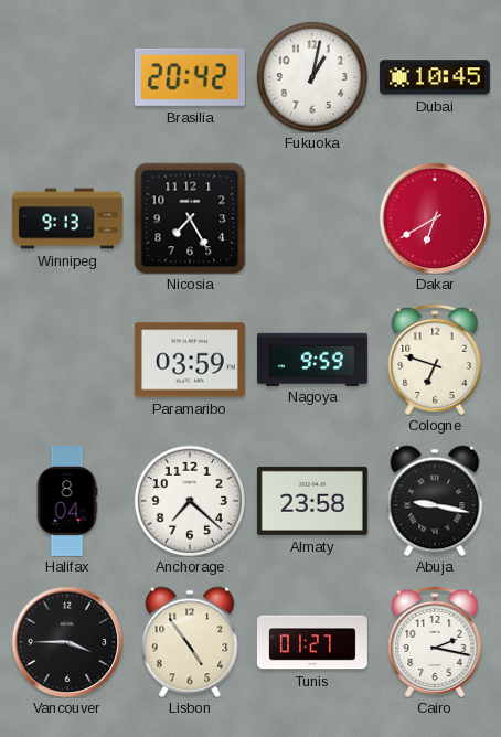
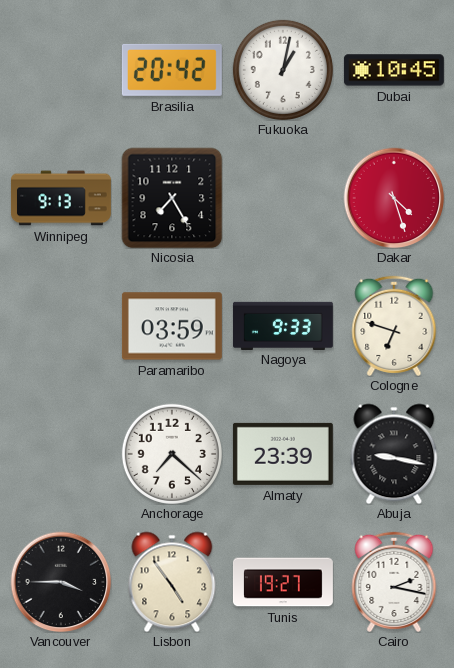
Dakar: 6:40 -> 4:27 (394, 198)
Nagoya: 9:59 -> 9:33 (283, 325)
Halifax: 8:04 -> none (67, 501)
Almaty: 23:58 -> 23:39 (283, 454)
Tunis: 01:27 -> 19:27 (283, 582)
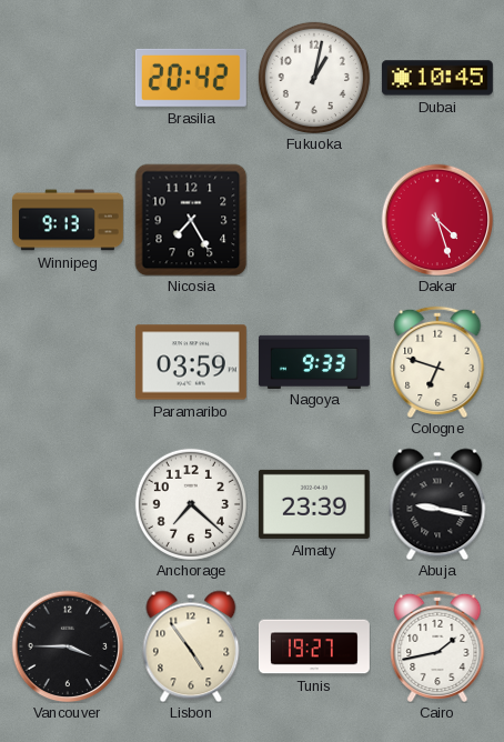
Cairo: 2:17 -> 1:43 (437, 645)
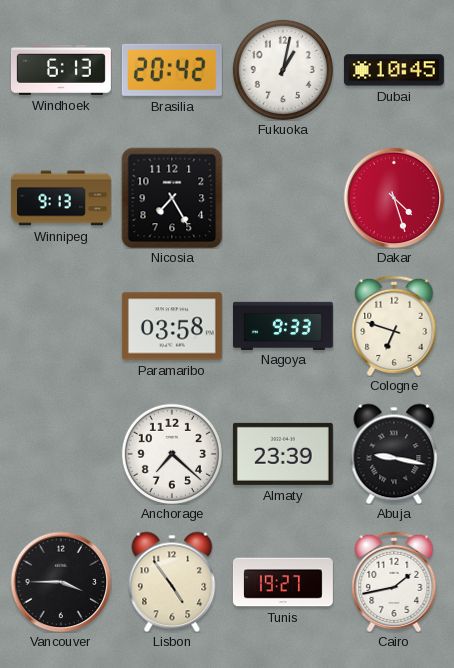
Windhoek: none -> 6:13 (61, 70)
Paramaribo: 03:59 -> 03:58 (172, 326)
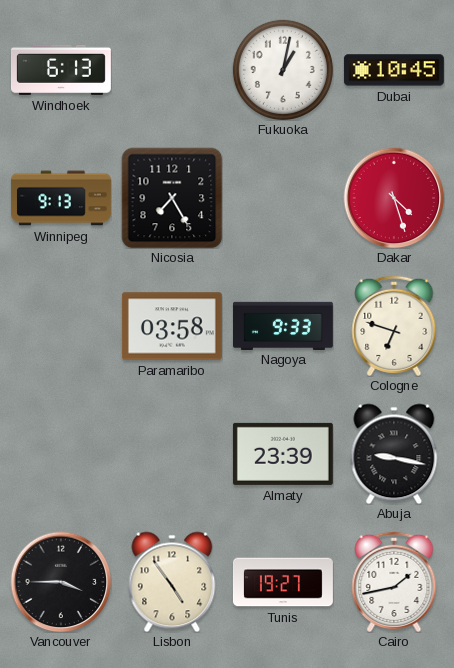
Brasilia: 20:42 -> none (172, 70)
Anchorage: 7:22 -> none (172, 454)
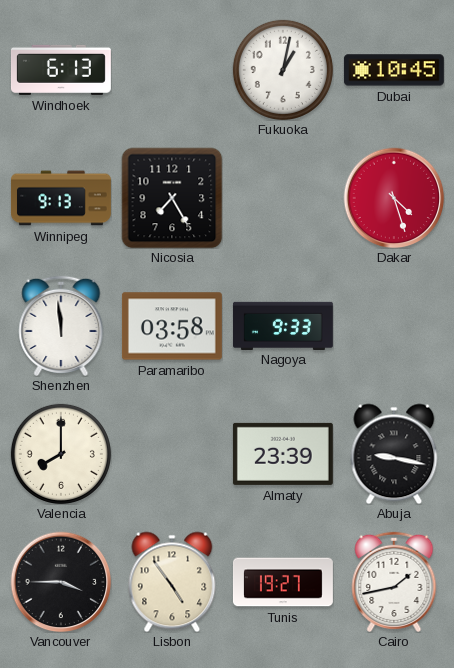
Shenzhen: none -> 11:59 (61, 325)
Cologne: 6:48 -> none (394, 325)
Valencia: none -> 8:00 (61, 454)
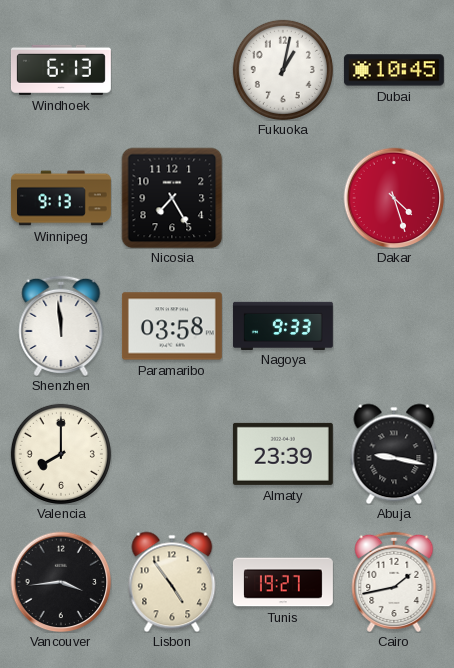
Vancouver: 3:45 -> 3:44 (61, 582)
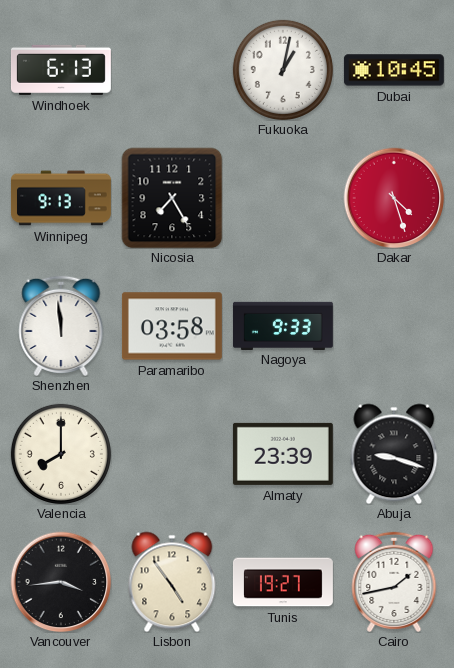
Abuja: 9:17 -> 9:18 (394, 454)
